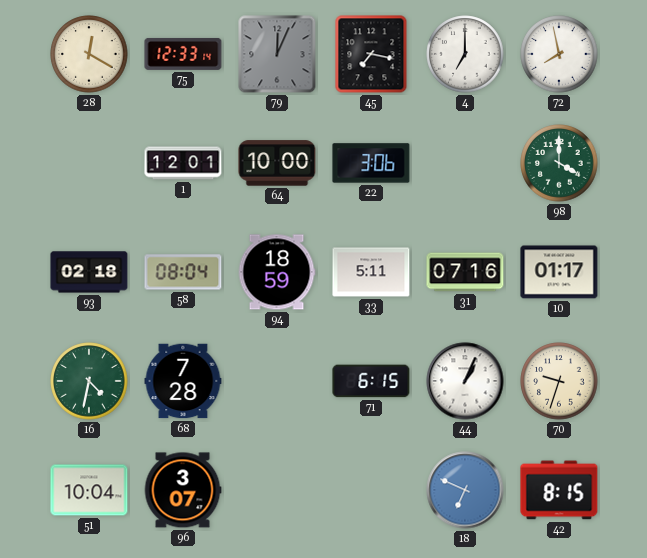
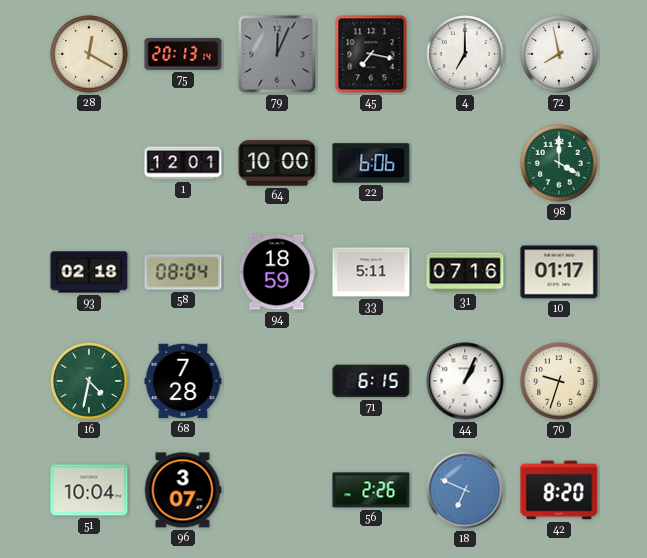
75: 12:33 -> 20:13 (183, 54)
22: 3:06 -> 6:06 (371, 163)
56: none -> 2:26 (371, 490)
42: 8:15 -> 8:20 (559, 490)
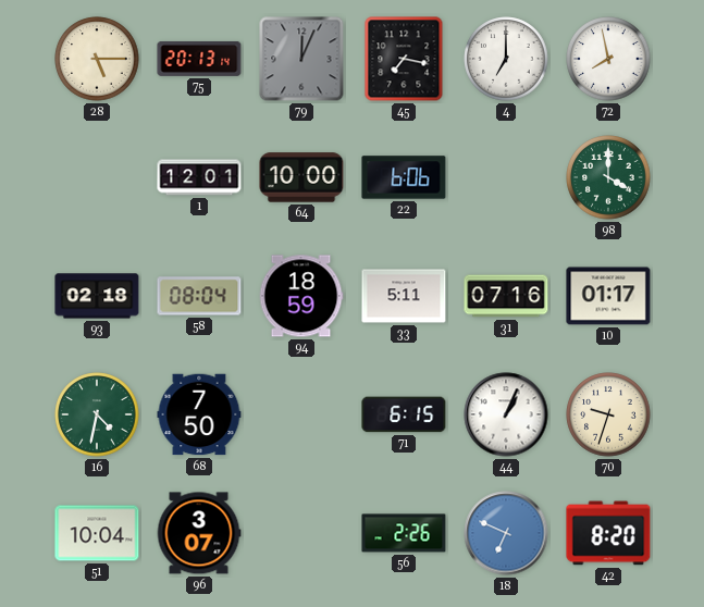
28: 12:20 -> 5:15 (97, 59)
68: 7:28 -> 7:50 (199, 414)
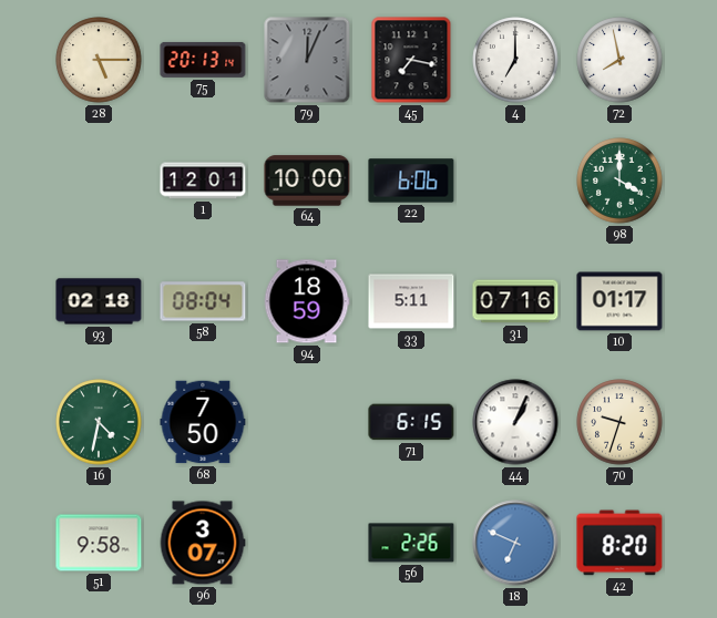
51: 10:04 -> 9:58 (99, 543)
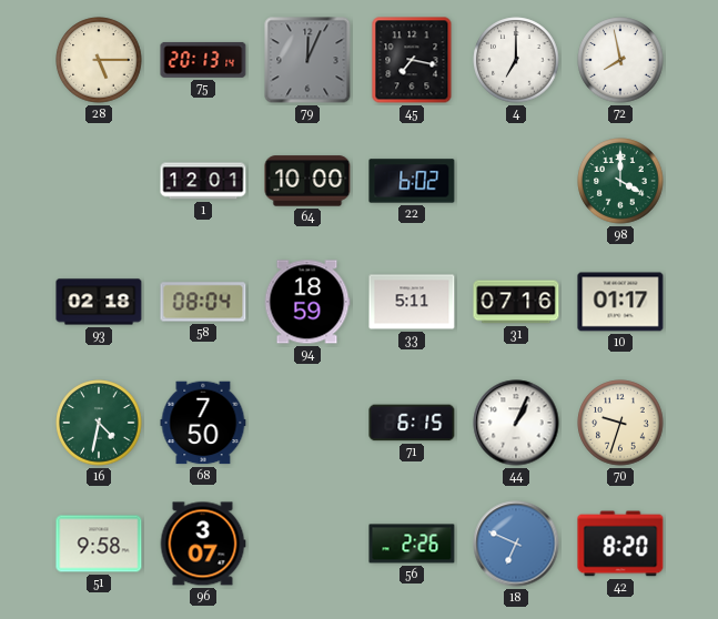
22: 6:06 -> 6:02 (412, 181)
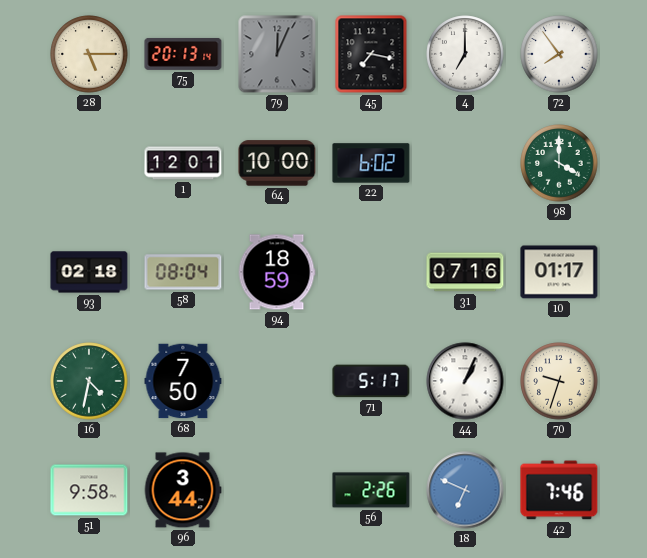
72: 7:58 -> 7:54 (559, 54)
33: 5:11 -> none (412, 302)
71: 6:15 -> 5:17 (371, 381)
96: 3:07 -> 3:44 (183, 490)
42: 8:20 -> 7:46 (559, 490)
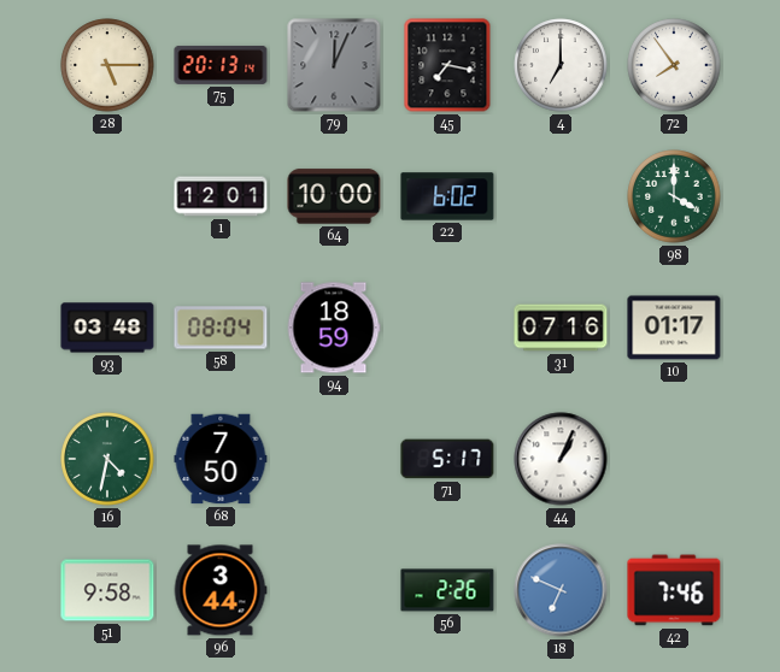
93: 02:18 -> 03:48 (107, 328)
70: 9:33 -> none (559, 381)
